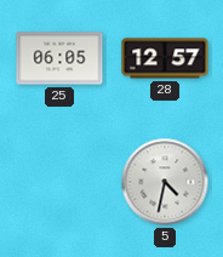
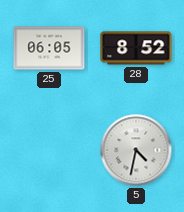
28: 12:57 -> 8:52 (136, 48)
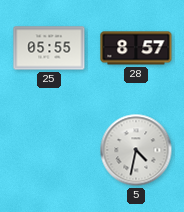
25: 06:05 -> 05:55 (49, 48)
28: 8:52 -> 8:57 (136, 48)
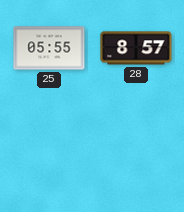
5: 4:32 -> none (136, 150)
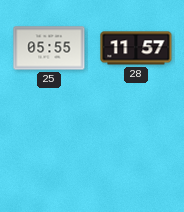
28: 8:57 -> 11:57 (136, 48)
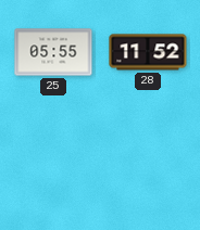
28: 11:57 -> 11:52 (148, 52)
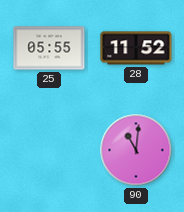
90: none -> 11:01 (136, 150)
